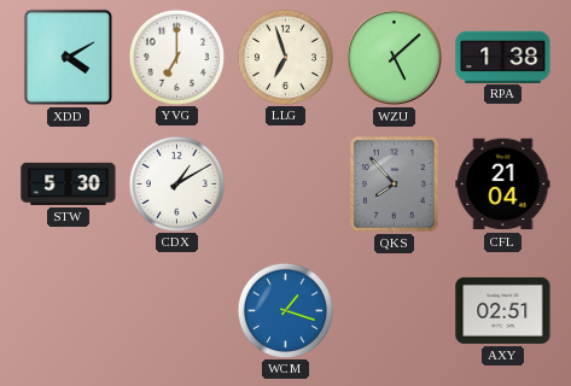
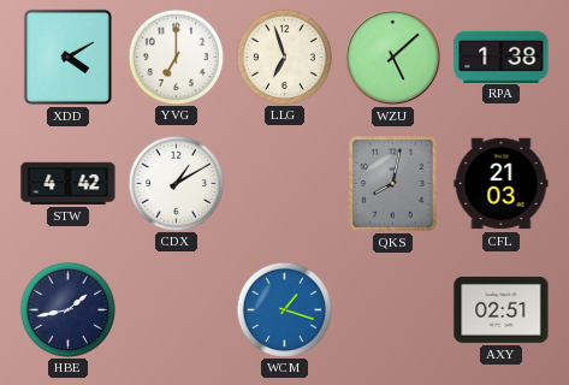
STW: 5:30 -> 4:42 (69, 183)
QKS: 7:53 -> 8:02 (392, 184)
CFL: 21:04 -> 21:03 (502, 184)
HBE: none -> 1:43 (67, 309)
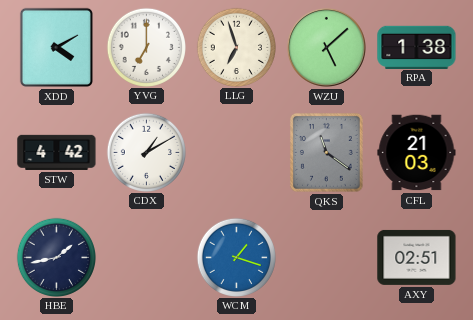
QKS: 8:02 -> 11:21 (326, 153)
